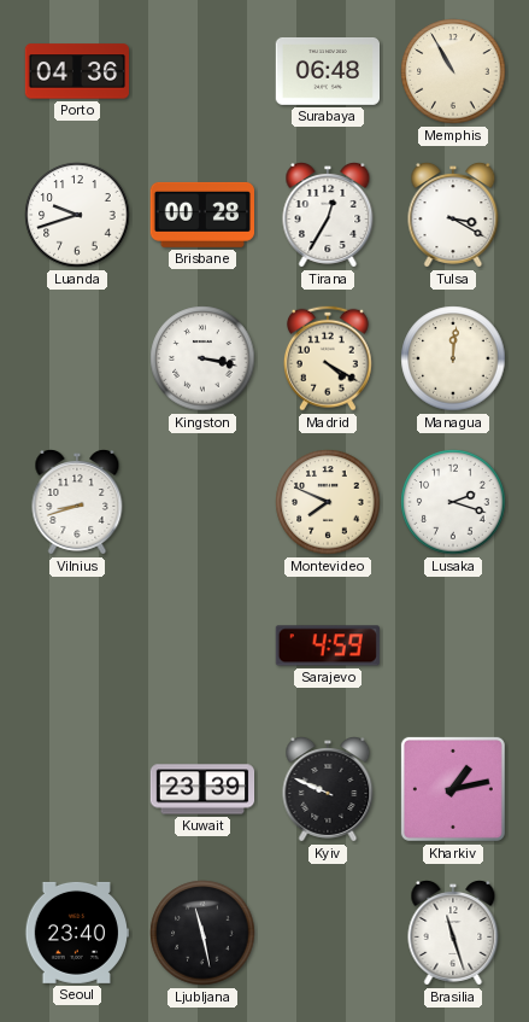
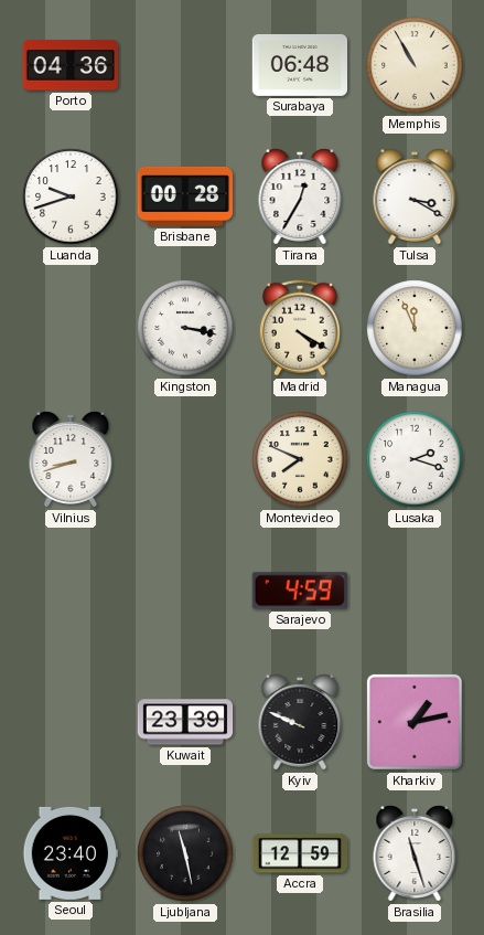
Managua: 12:01 -> 11:56 (415, 328)
Accra: none -> 12:59 (300, 853)
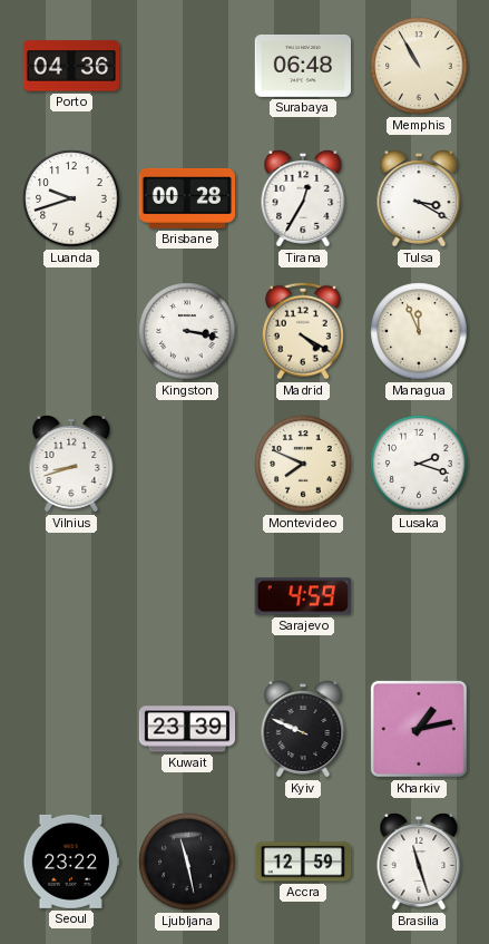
Seoul: 23:40 -> 23:22 (70, 862)
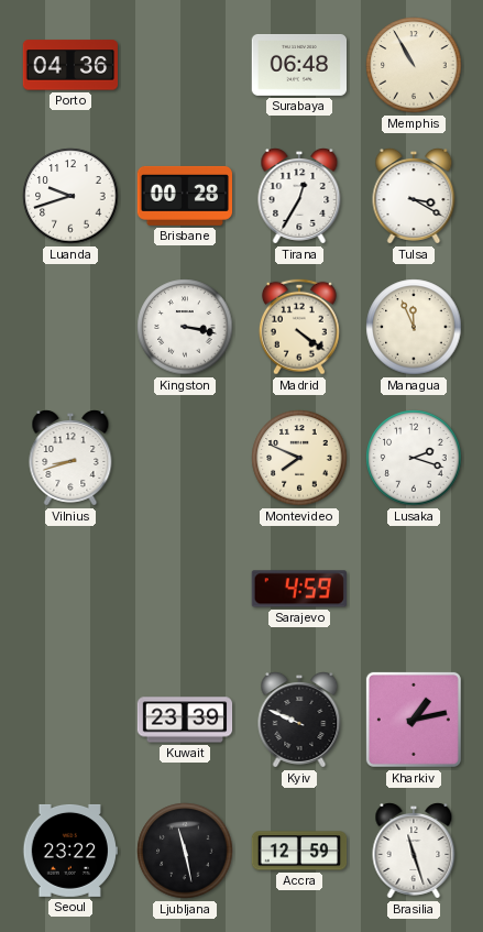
Madrid: 4:20 -> 4:21 (299, 327)
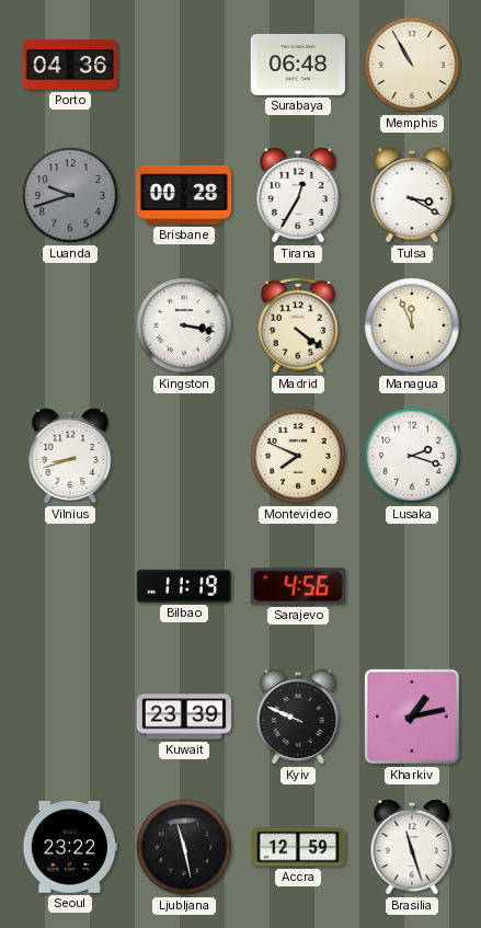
Luanda dial: white -> grey (70, 195)
Bilbao: none -> 11:19 (184, 586)
Sarajevo: 4:59 -> 4:56 (298, 586)
